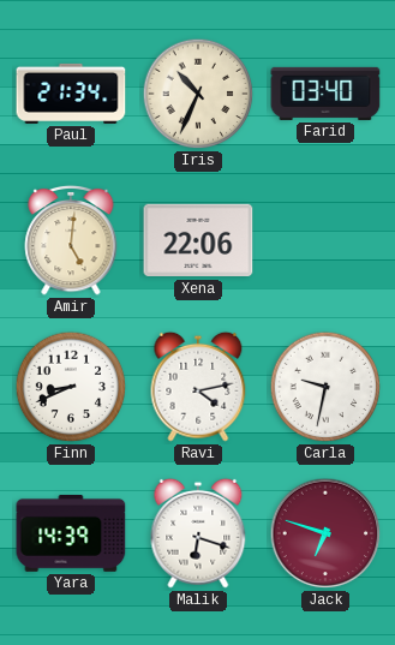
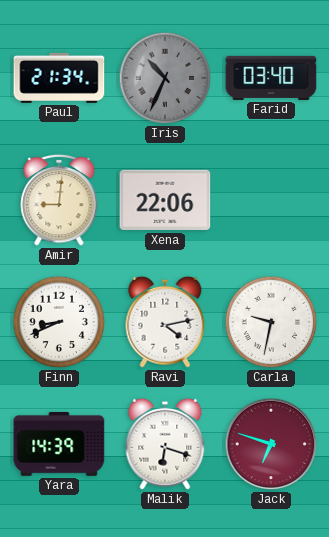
Iris dial: cream -> grey (165, 78)
Amir: 5:01 -> 9:01 (59, 200)
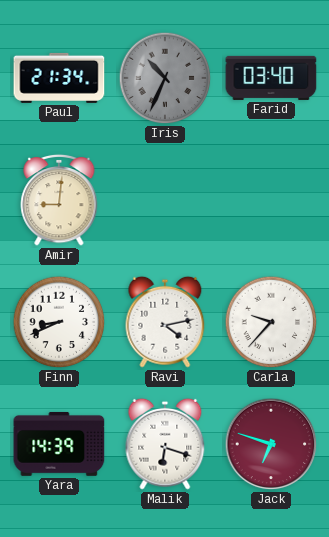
Xena: 22:06 -> none (165, 200)
Carla: 9:32 -> 9:37 (271, 322)
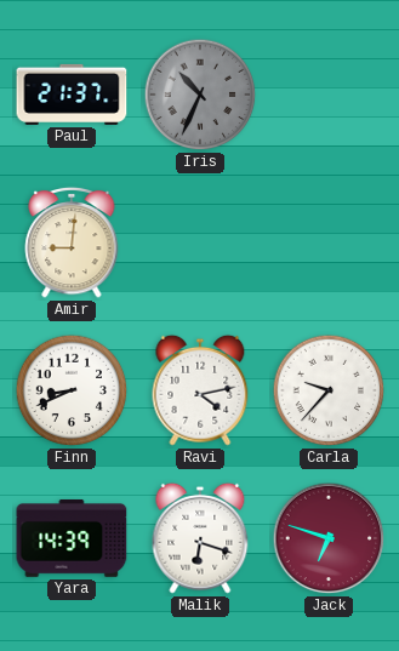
Paul: 21:34 -> 21:37 (72, 95)
Farid: 03:40 -> none (271, 78)
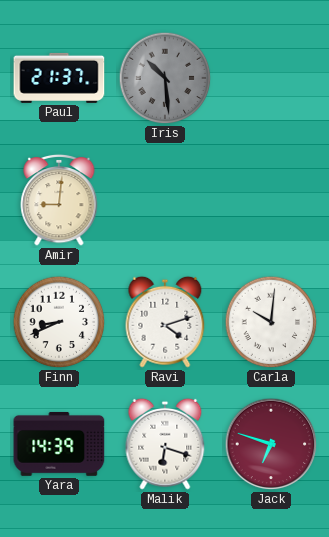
Iris: 10:34 -> 10:29 (165, 78)
Ravi: 4:13 -> 4:12 (165, 322)
Carla: 9:37 -> 10:01 (271, 322)
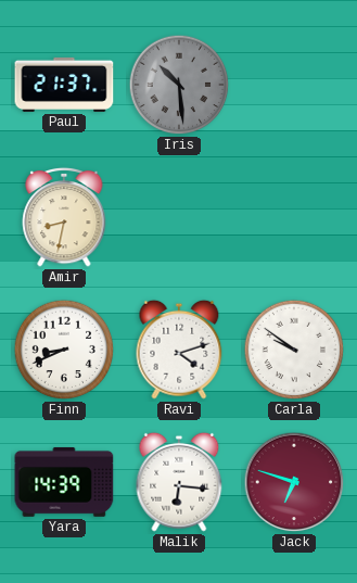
Amir: 9:01 -> 8:32 (64, 217)
Carla: 10:01 -> 9:51 (294, 350)
Malik: 6:18 -> 6:16 (179, 482)
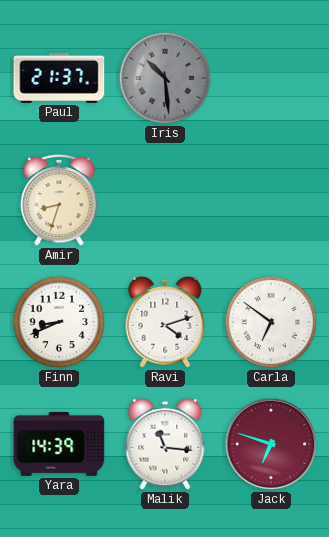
Amir: 8:32 -> 8:33 (59, 200)
Carla: 9:51 -> 6:51 (271, 322)
Malik: 6:16 -> 11:16 (165, 444)
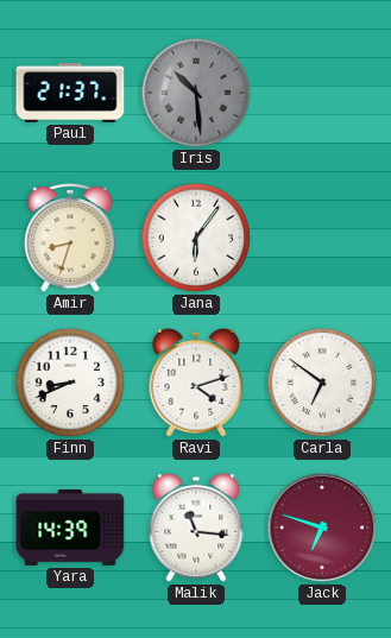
Jana: none -> 6:06 (196, 238)
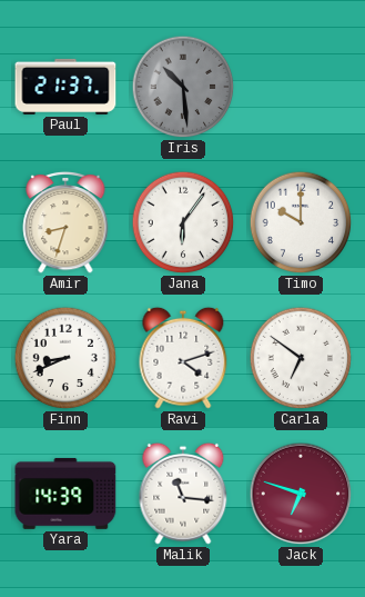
Timo: none -> 10:00 (301, 222)
